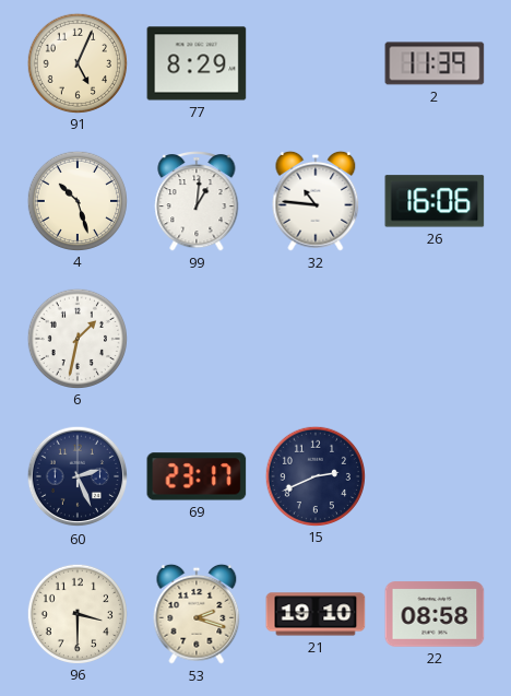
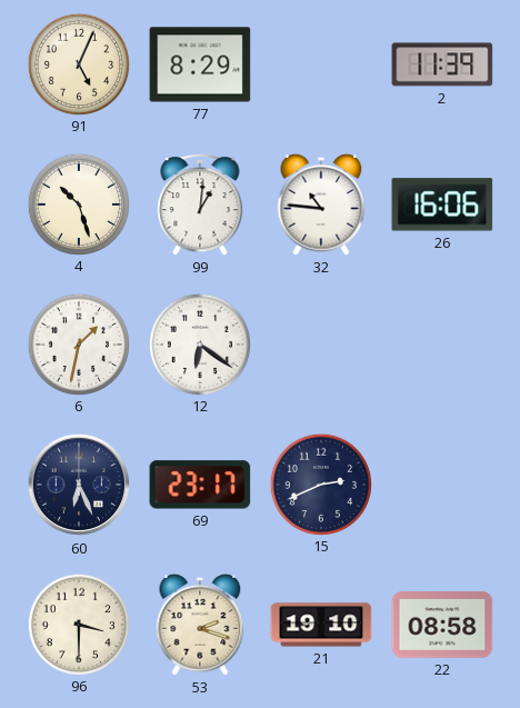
12: none -> 6:21 (199, 343)
60: 2:26 -> 6:26 (79, 485)
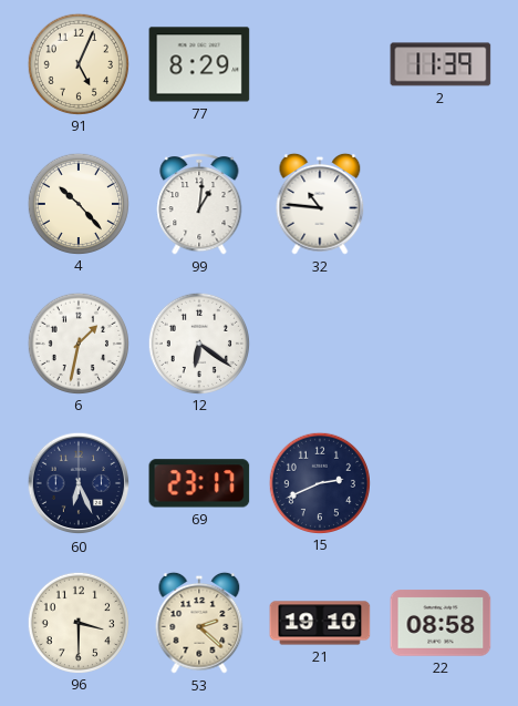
4: 10:27 -> 10:23 (77, 203)
26: 16:06 -> none (442, 205)
53: 2:18 -> 2:22 (199, 623)
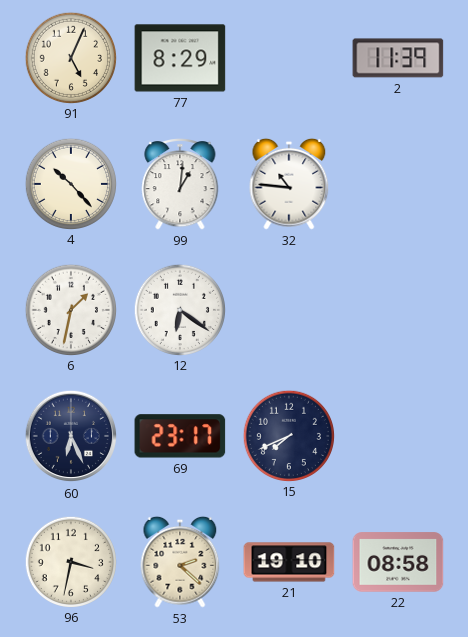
15: 2:41 -> 7:41 (288, 435)
96: 3:30 -> 3:32 (70, 561)
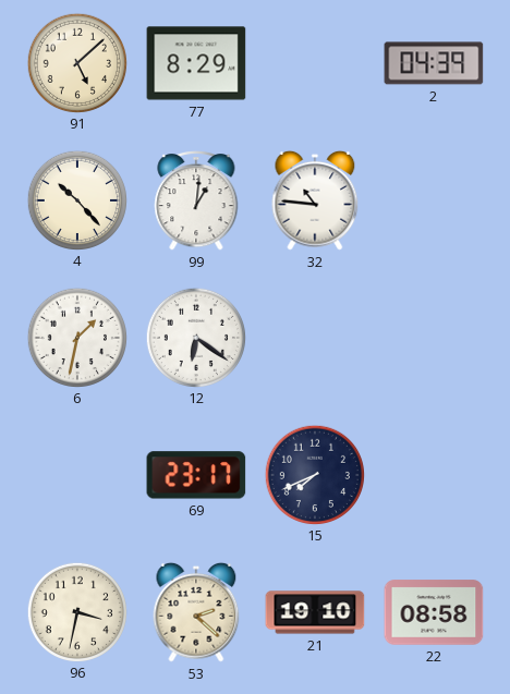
91: 5:04 -> 5:08 (76, 62)
2: 11:39 -> 04:39 (434, 63)
60: 6:26 -> none (71, 436)
